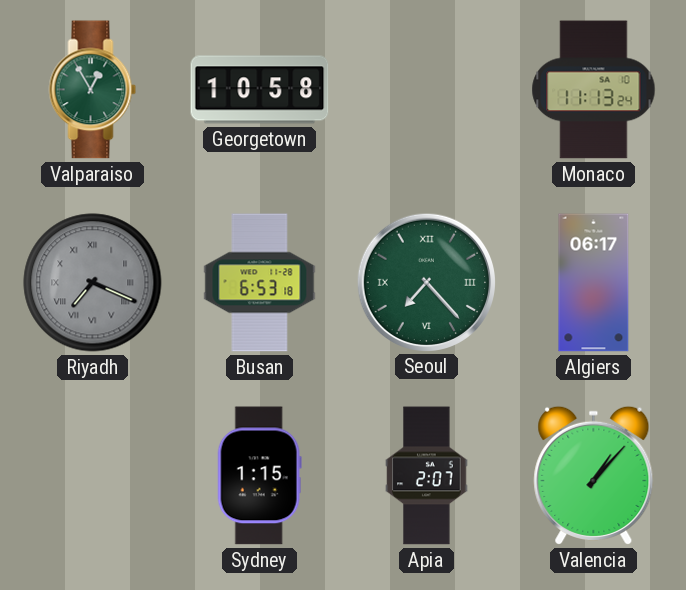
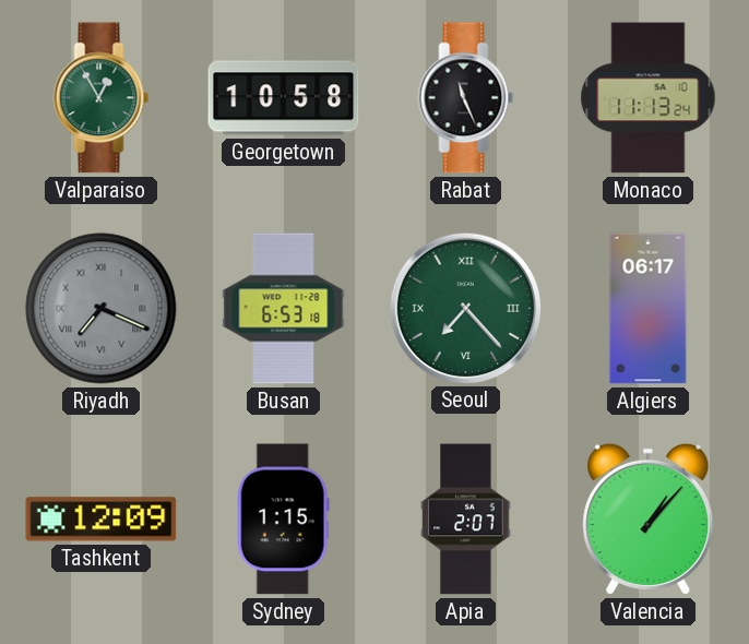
Rabat: none -> 11:26 (466, 98)
Tashkent: none -> 12:09 (102, 520)
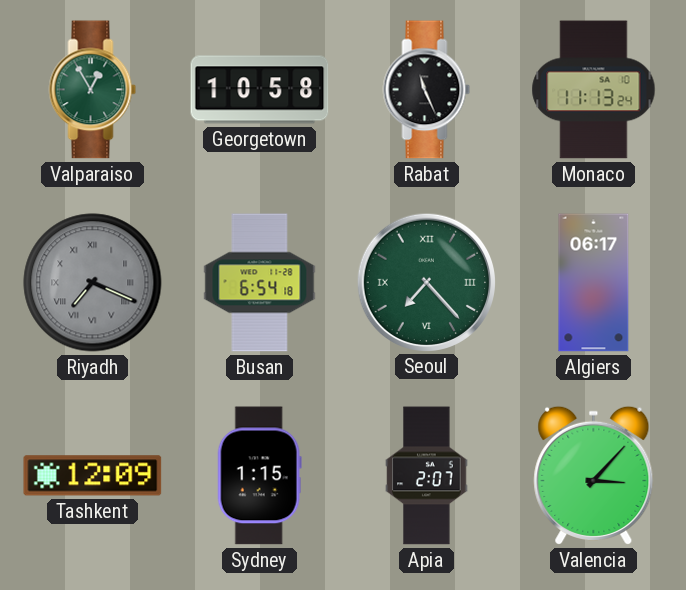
Busan: 6:53 -> 6:54 (260, 283)
Valencia: 1:07 -> 3:07 (594, 475)
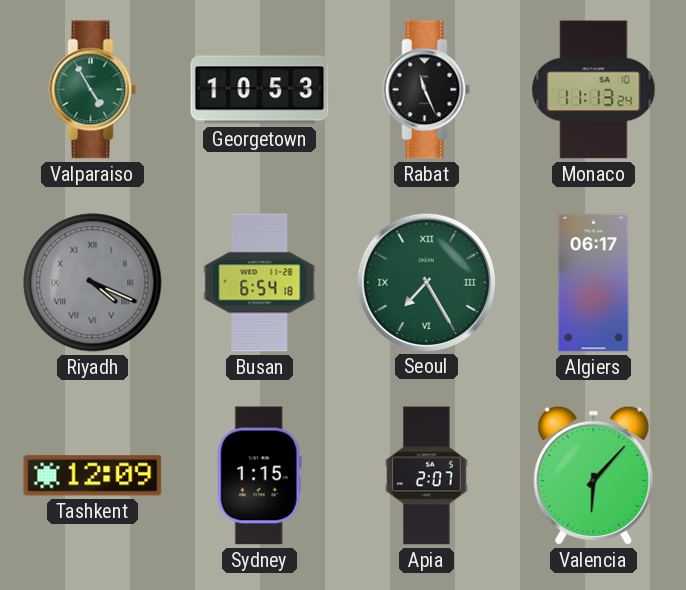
Valparaiso: 12:55 -> 4:55 (93, 90)
Georgetown: 10:58 -> 10:53 (260, 90)
Riyadh: 7:19 -> 4:19 (93, 283)
Seoul: 7:23 -> 7:25 (426, 282)
Valencia: 3:07 -> 6:07 (594, 475)
